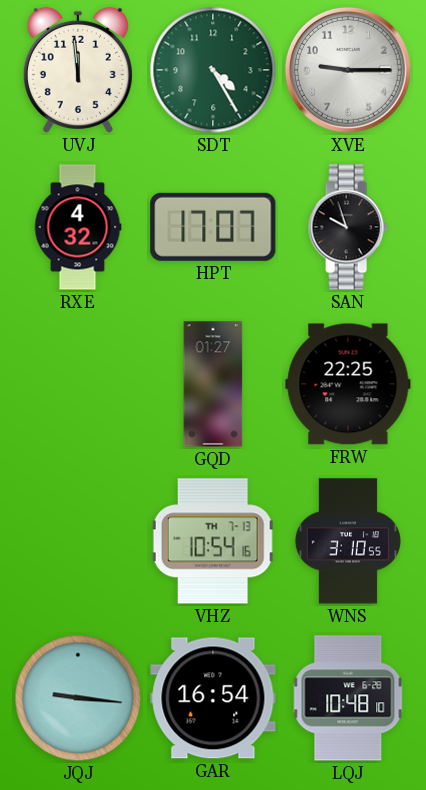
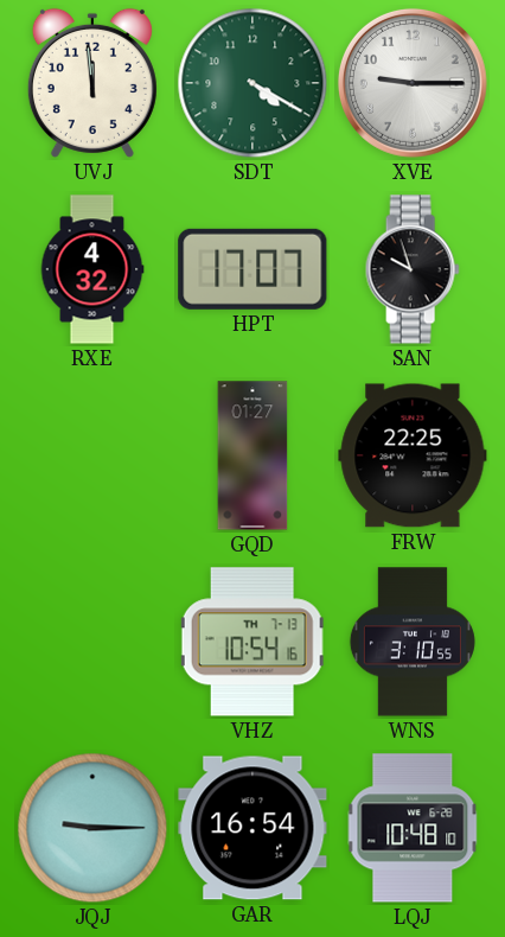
SDT: 4:25 -> 4:20 (252, 83)
JQJ: 9:16 -> 9:15 (92, 828)
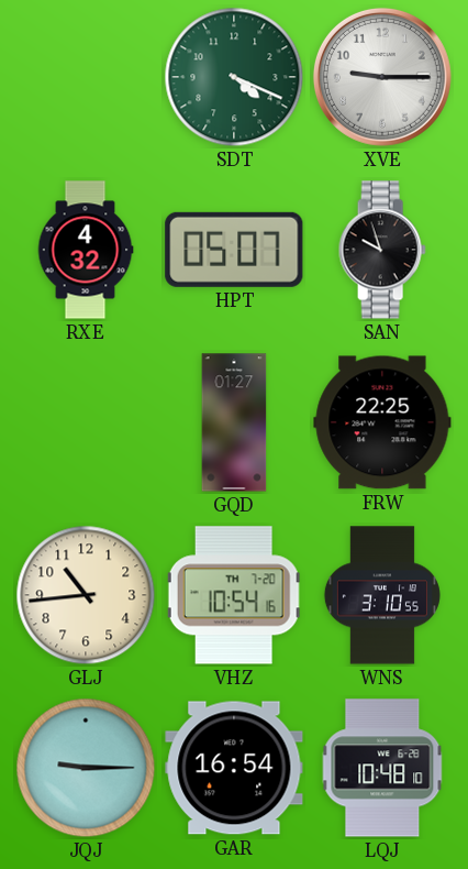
UVJ: 11:59 -> none (92, 83)
SDT: 4:20 -> 4:19 (234, 77)
HPT: 17:07 -> 05:07 (234, 250)
GLJ: none -> 10:44 (86, 595)
VHZ date: TH 7-13 -> TH 7-20 (234, 595)
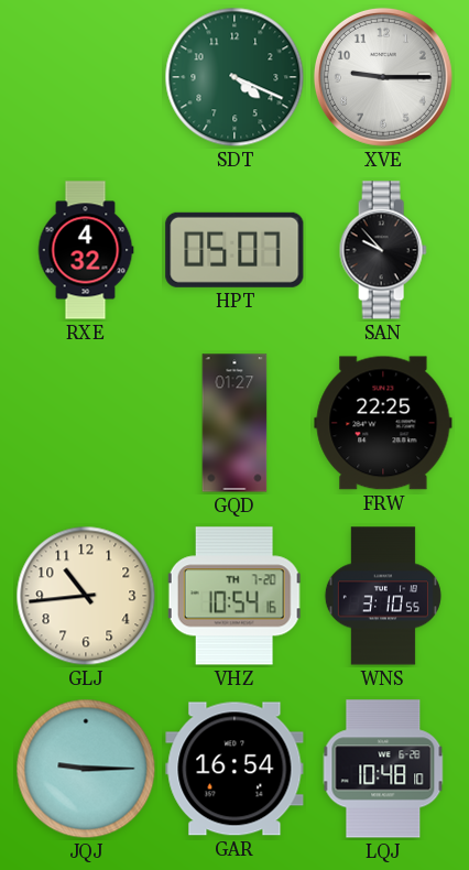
SAN: 9:57 -> 9:53 (383, 250)
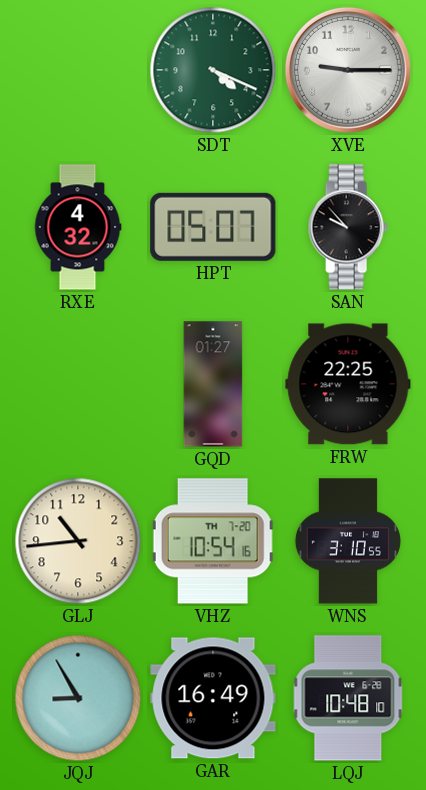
JQJ: 9:15 -> 8:55 (78, 698)
GAR: 16:54 -> 16:49 (213, 698)
